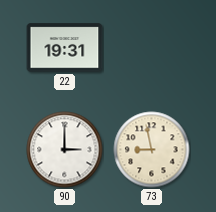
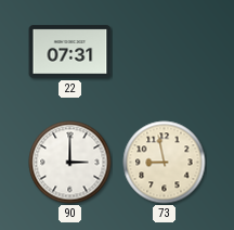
22: 19:31 -> 07:31 (70, 52)
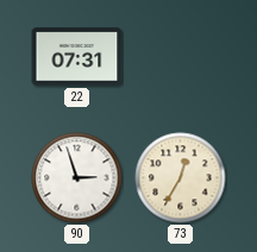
90: 3:00 -> 2:57 (77, 178)
73: 8:58 -> 12:35 (181, 178)
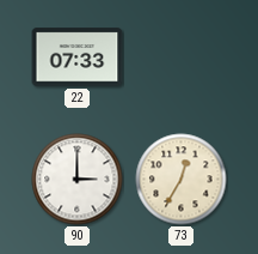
22: 07:31 -> 07:33 (78, 58)
90: 2:57 -> 3:00 (78, 180)
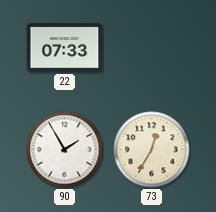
90: 3:00 -> 1:55 (65, 150)
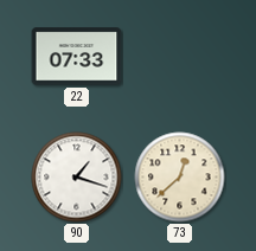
90: 1:55 -> 1:18 (77, 178)
73: 12:35 -> 12:38 (180, 178)
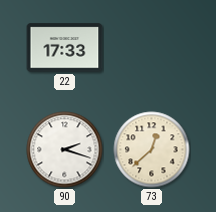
22: 07:33 -> 17:33 (65, 48)
90: 1:18 -> 2:18 (65, 150)
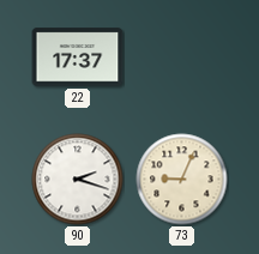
22: 17:33 -> 17:37 (78, 58)
73: 12:38 -> 9:04 (182, 180)
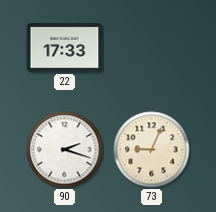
22: 17:37 -> 17:33 (65, 48)
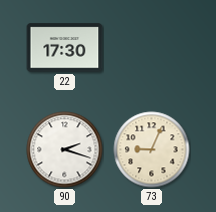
22: 17:33 -> 17:30 (65, 48)
